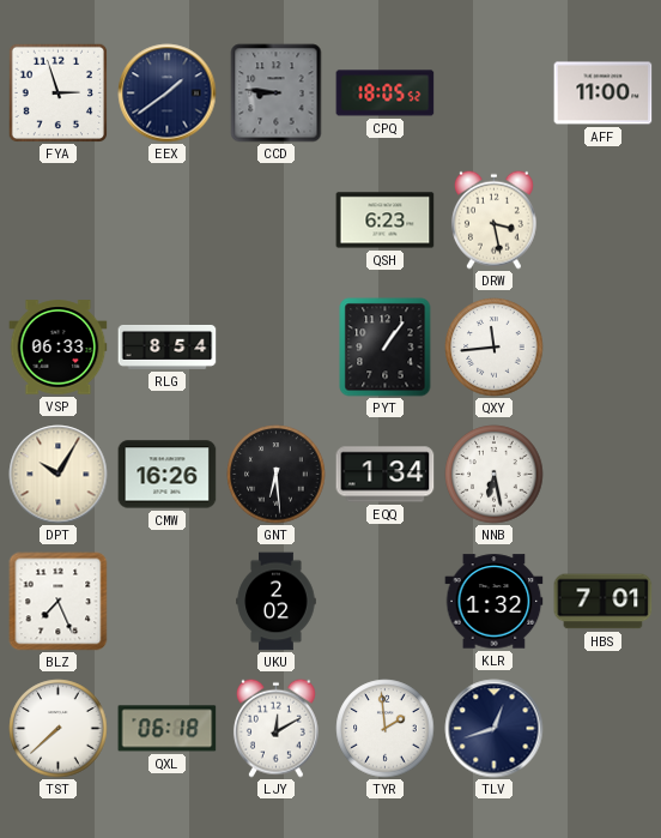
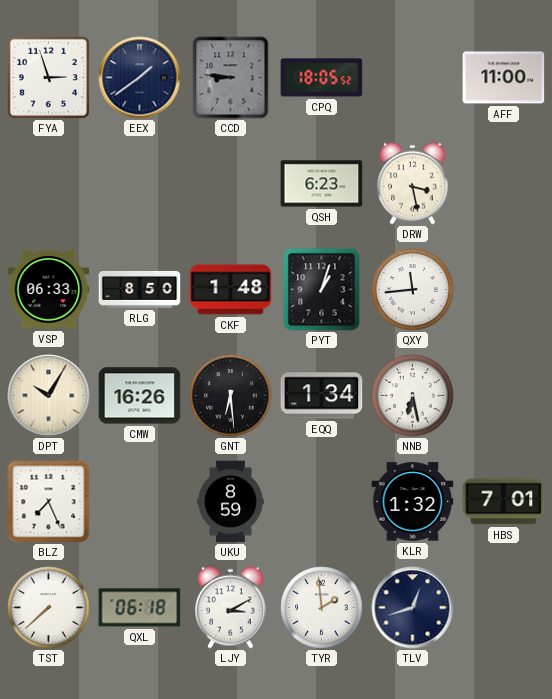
RLG: 8:54 -> 8:50 (140, 290)
CKF: none -> 1:48 (231, 290)
PYT: 1:06 -> 1:03 (322, 290)
UKU: 2:02 -> 8:59 (231, 502)
LJY: 12:10 -> 3:10 (230, 607)
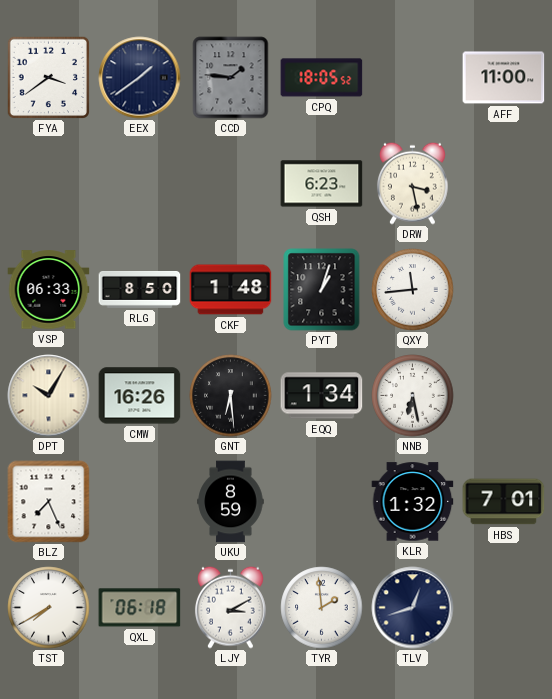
FYA: 2:57 -> 3:39 (48, 77)
CCD: 8:46 -> 1:46 (231, 78)
TST: 7:38 -> 7:40 (49, 608)
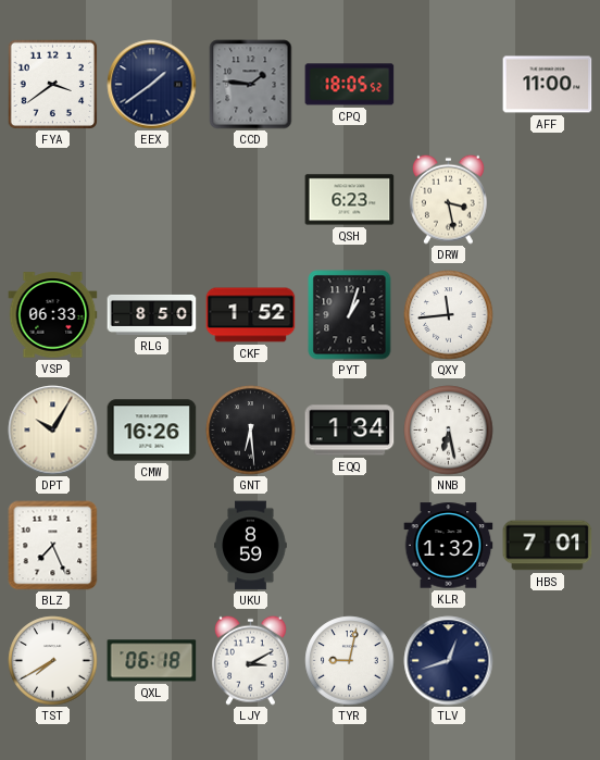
CKF: 1:48 -> 1:52 (251, 315)
TYR: 1:59 -> 9:02 (350, 661)
